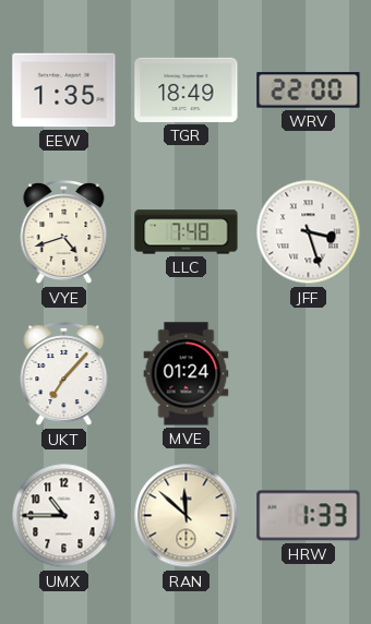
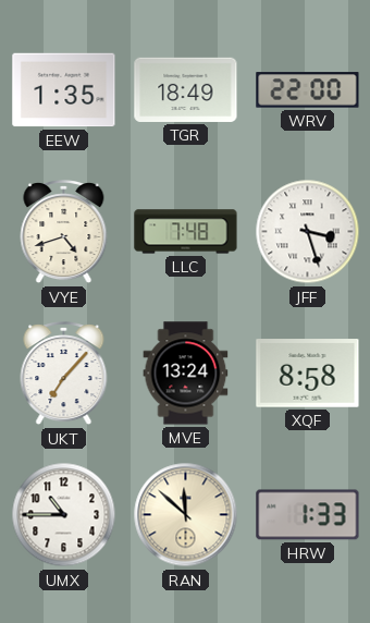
MVE: 01:24 -> 13:24 (186, 374)
XQF: none -> 8:58 (308, 374)
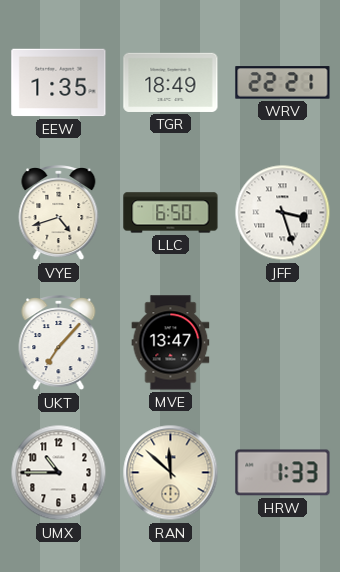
WRV: 22:00 -> 22:21 (283, 83)
LLC: 7:48 -> 6:50 (171, 213)
MVE: 13:24 -> 13:47 (171, 343)
XQF: 8:58 -> none (308, 374)
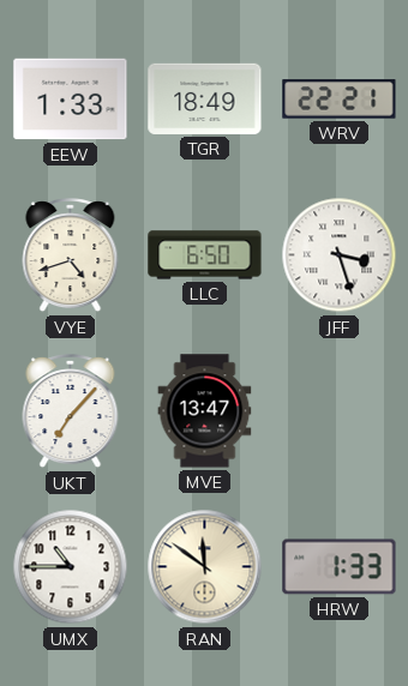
EEW: 1:35 -> 1:33 (71, 100)
RAN: 11:52 -> 11:51 (205, 567)
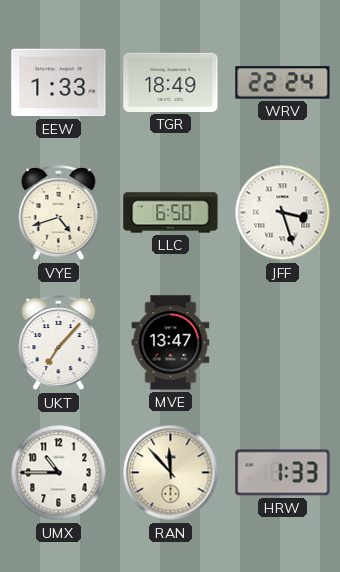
WRV: 22:21 -> 22:24 (283, 83)
RAN: 11:51 -> 11:53 (171, 473)
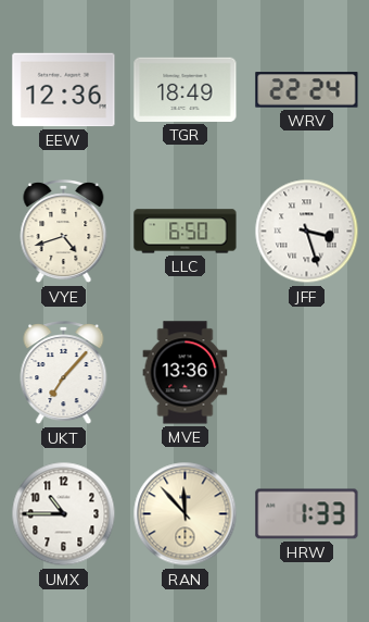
EEW: 1:33 -> 12:36 (64, 90)
MVE: 13:47 -> 13:36 (186, 373)
